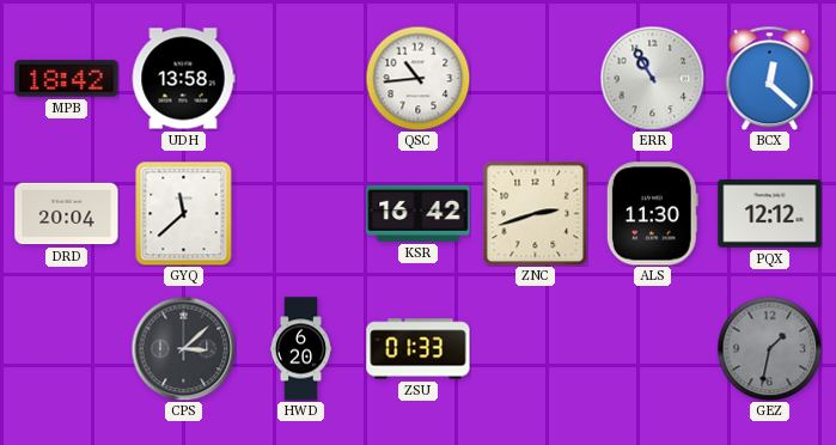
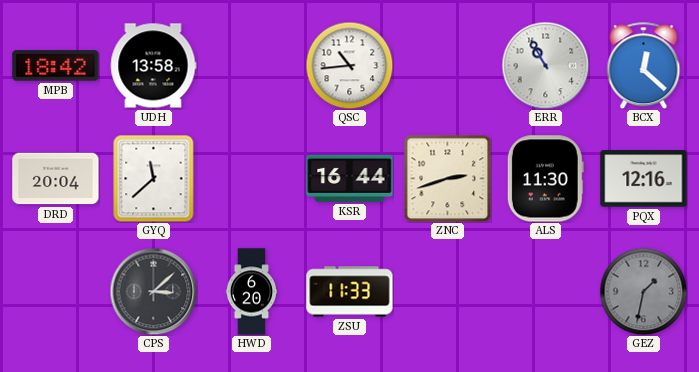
KSR: 16:42 -> 16:44 (350, 178)
PQX: 12:12 -> 12:16 (644, 179)
ZSU: 01:33 -> 11:33 (350, 292)
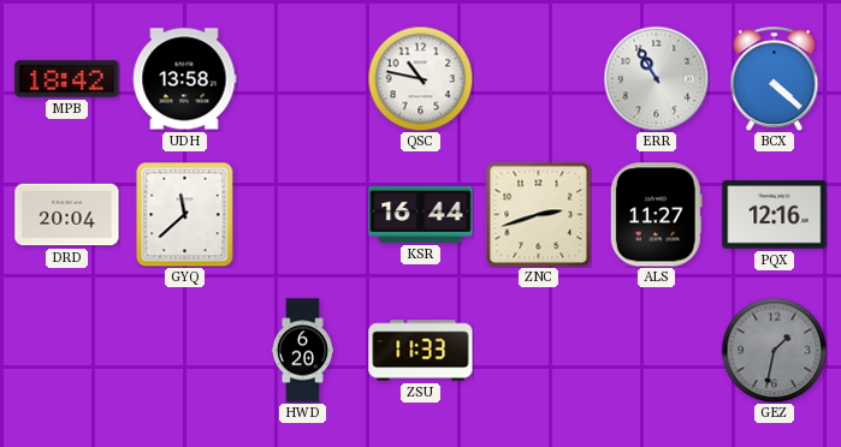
QSC: 10:44 -> 10:47 (420, 78)
BCX: 12:22 -> 4:22 (775, 78)
ALS: 11:30 -> 11:27 (656, 215)
CPS: 3:08 -> none (153, 291)
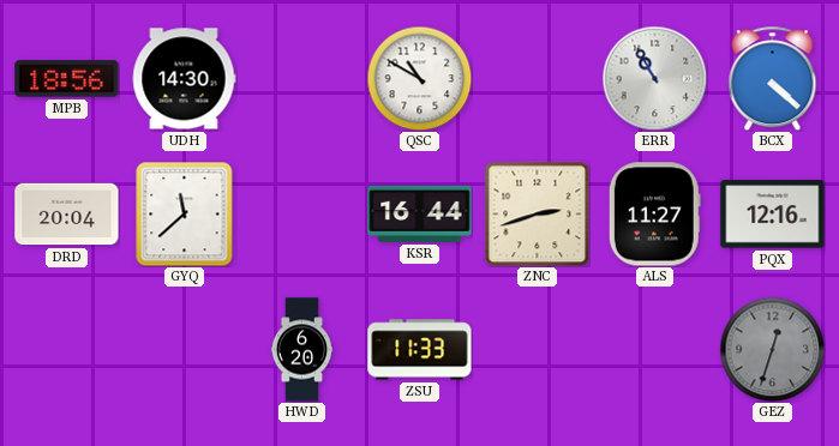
MPB: 18:42 -> 18:56 (67, 79)
UDH: 13:58 -> 14:30 (184, 79)
QSC: 10:47 -> 10:50 (419, 78)
GEZ: 1:32 -> 12:33 (772, 349)
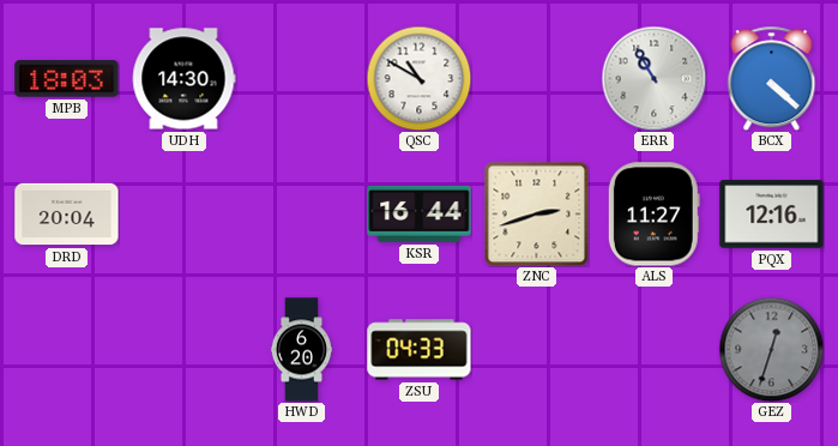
MPB: 18:56 -> 18:03 (67, 79)
GYQ: 11:38 -> none (185, 213)
ZSU: 11:33 -> 04:33 (420, 350)
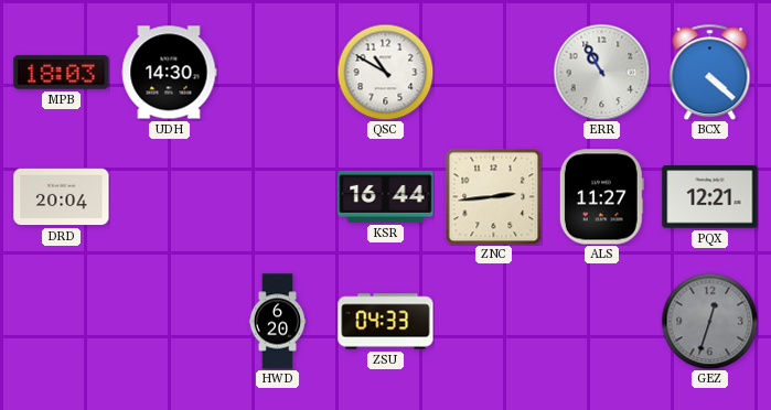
ZNC: 2:42 -> 2:44 (493, 196)
PQX: 12:16 -> 12:21 (710, 197)
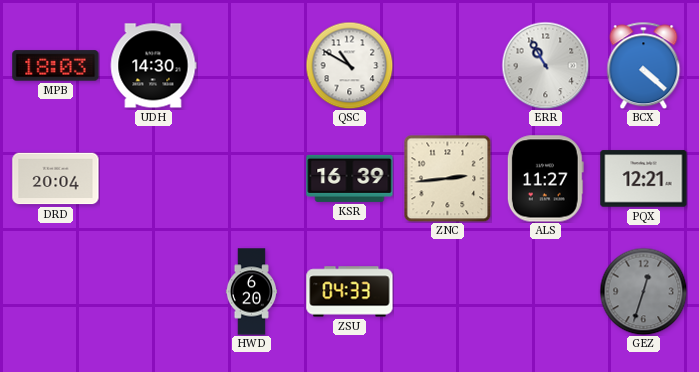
KSR: 16:44 -> 16:39 (350, 178)
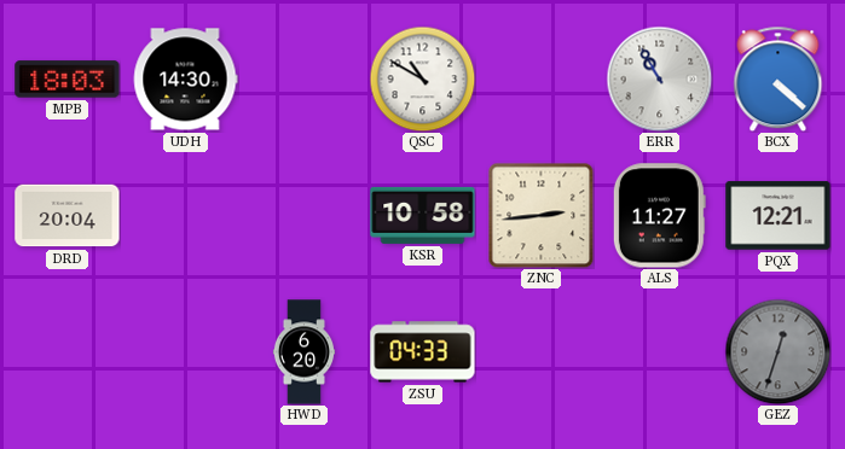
KSR: 16:39 -> 10:58 (423, 215)
